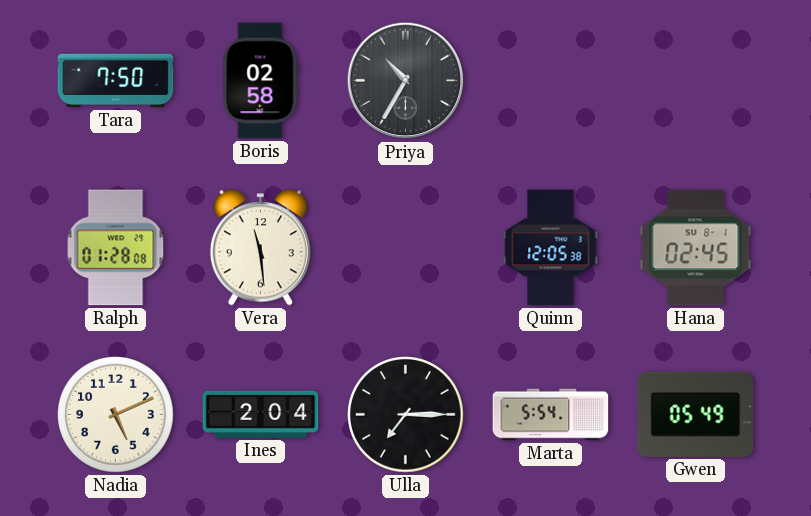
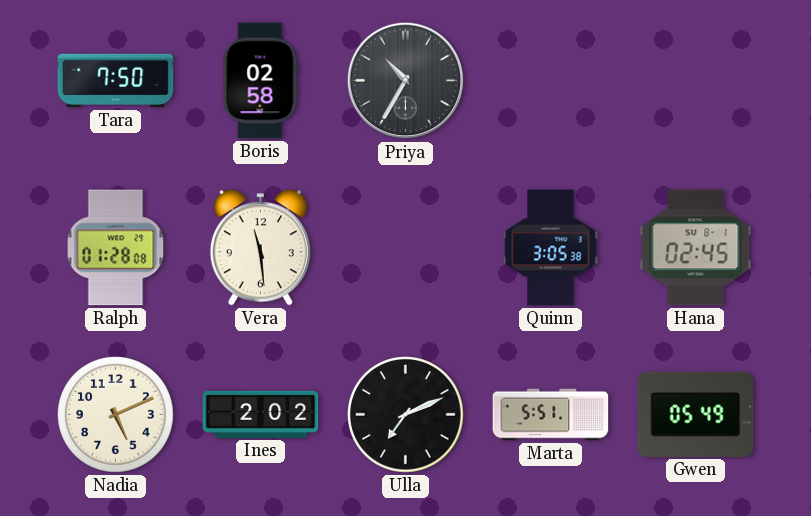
Quinn: 12:05 -> 3:05 (551, 248)
Ines: 2:04 -> 2:02 (261, 414)
Ulla: 7:15 -> 7:11 (406, 415)
Marta: 5:54 -> 5:51 (551, 415)
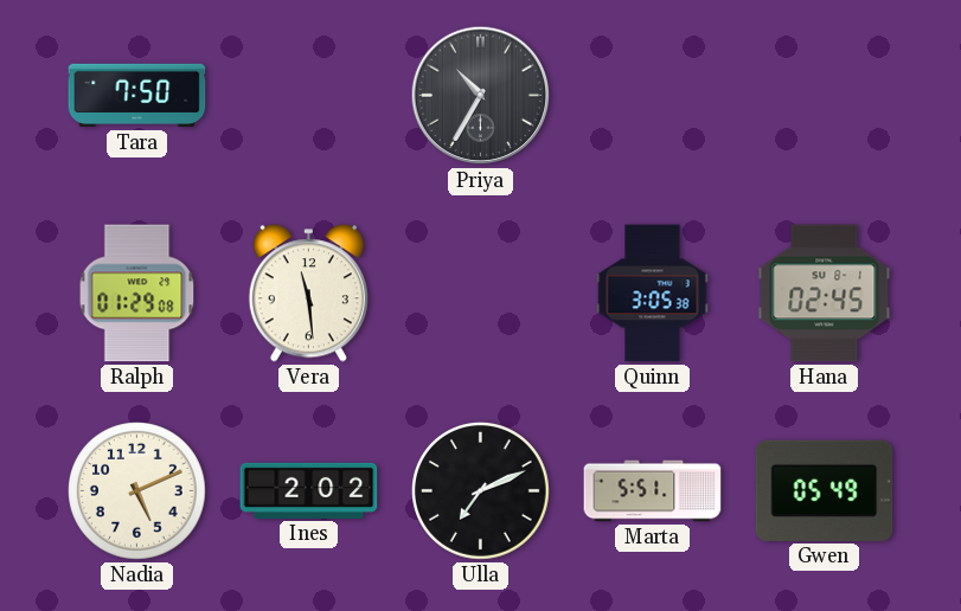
Boris: 02:58 -> none (261, 81)
Ralph: 01:28 -> 01:29 (137, 294)
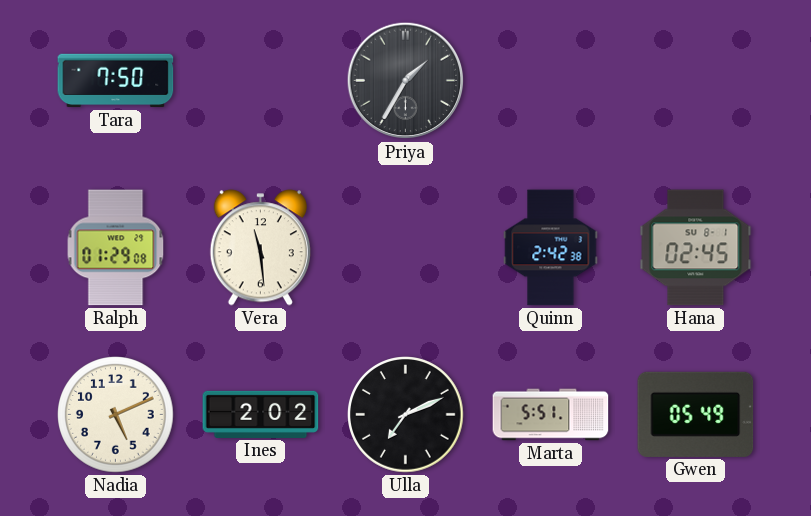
Priya: 10:35 -> 1:35 (406, 81)
Quinn: 3:05 -> 2:42 (551, 248)
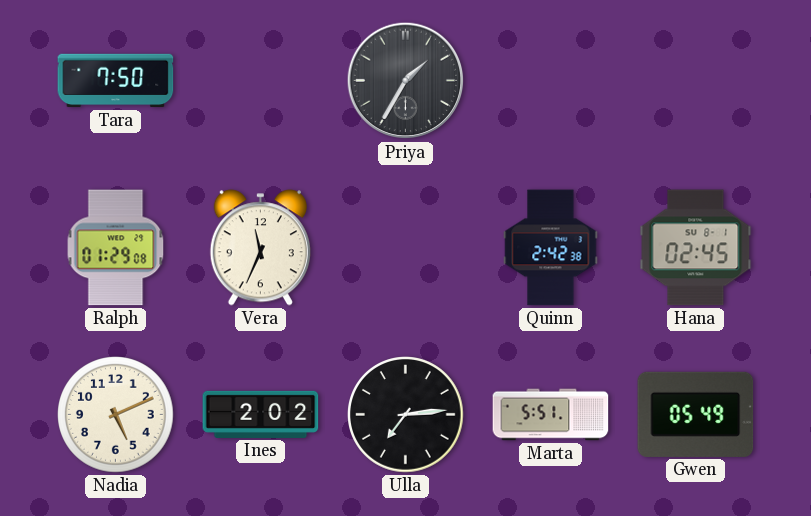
Vera: 11:29 -> 11:34 (260, 248)
Ulla: 7:11 -> 7:14 (406, 415)
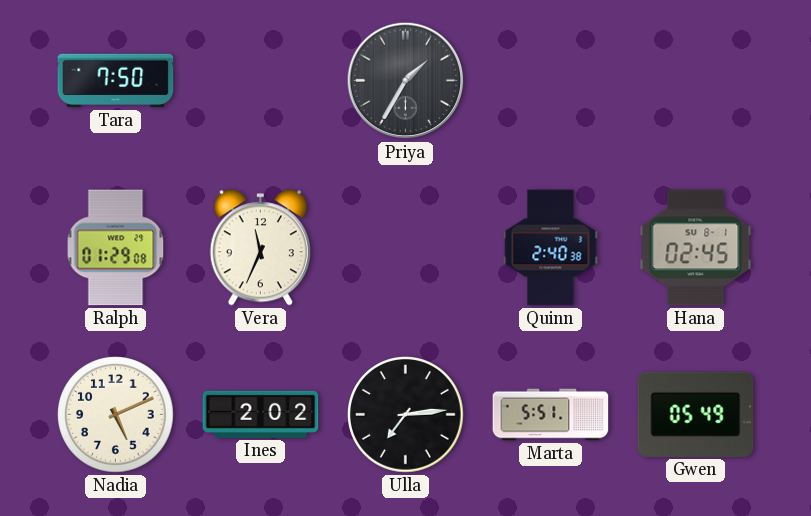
Quinn: 2:42 -> 2:40 (551, 248)
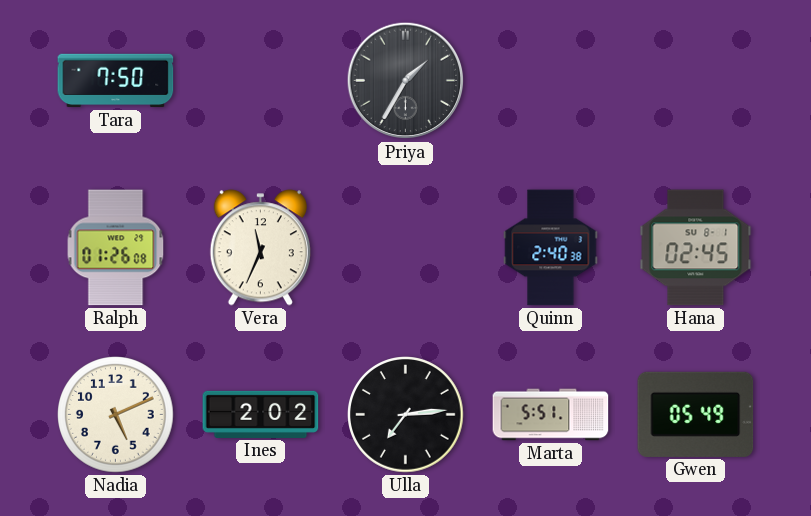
Ralph: 01:29 -> 01:26 (116, 248)
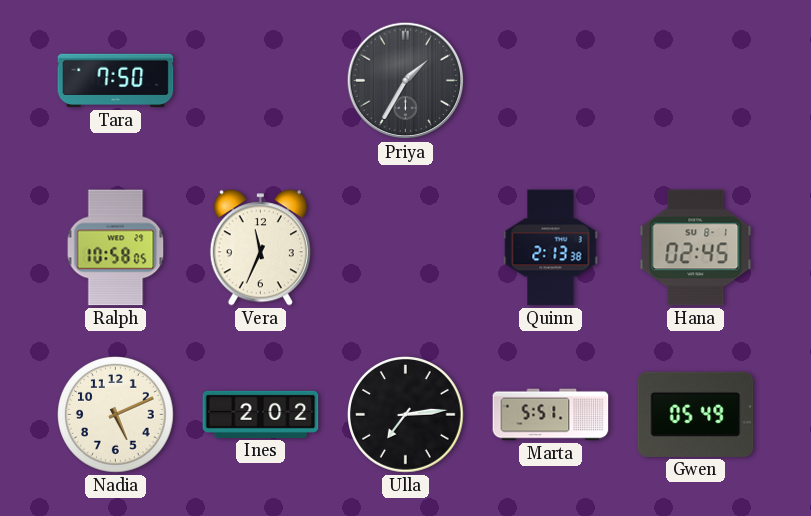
Ralph: 01:26 -> 10:58 (116, 248)
Quinn: 2:40 -> 2:13 (551, 248)
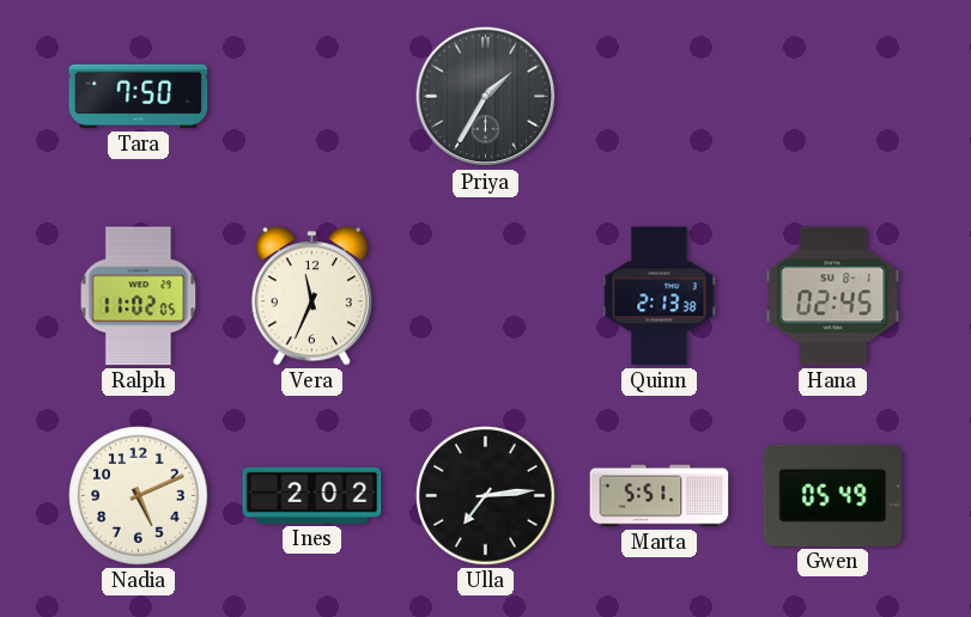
Ralph: 10:58 -> 11:02 (139, 297)
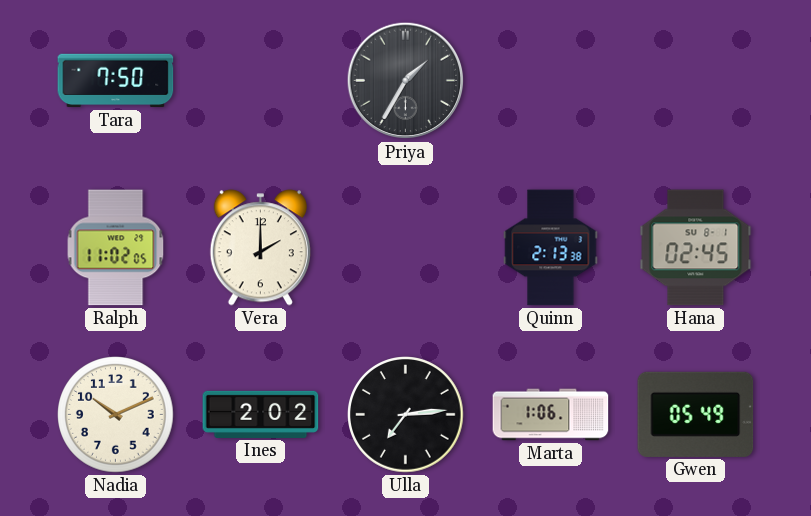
Vera: 11:34 -> 2:00 (260, 248)
Nadia: 5:11 -> 10:11 (116, 415)
Marta: 5:51 -> 1:06 (551, 415)
